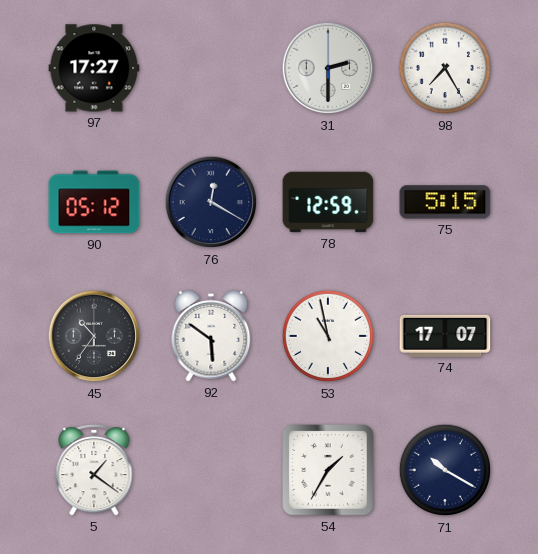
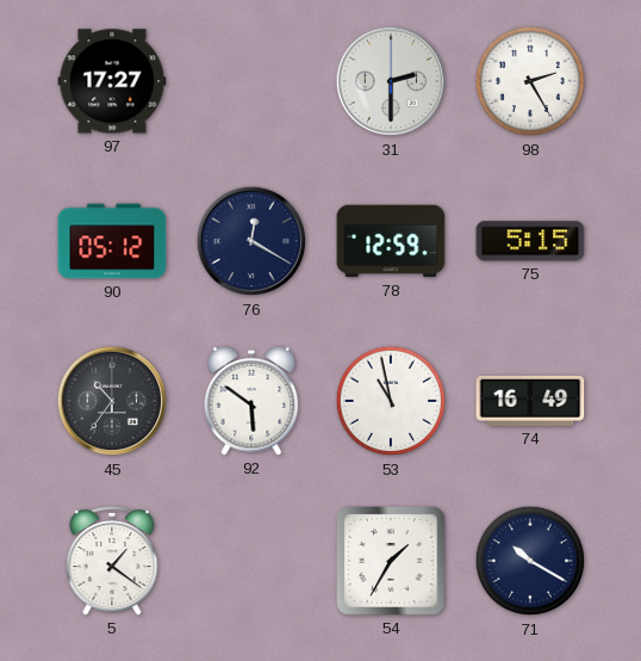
98: 7:25 -> 2:25 (530, 81)
74: 17:07 -> 16:49 (530, 401)
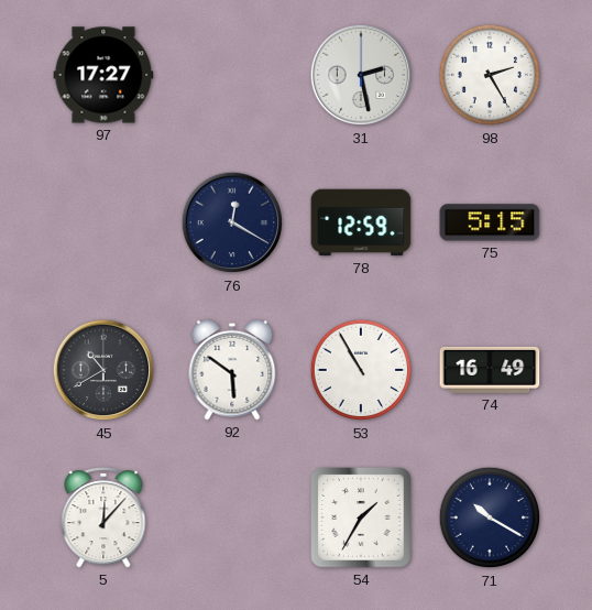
31: 2:30 -> 2:28 (361, 75)
90: 05:12 -> none (112, 241)
45: 10:36 -> 10:40 (103, 370)
53: 10:58 -> 10:55 (361, 370)
5: 1:21 -> 12:07 (103, 518)
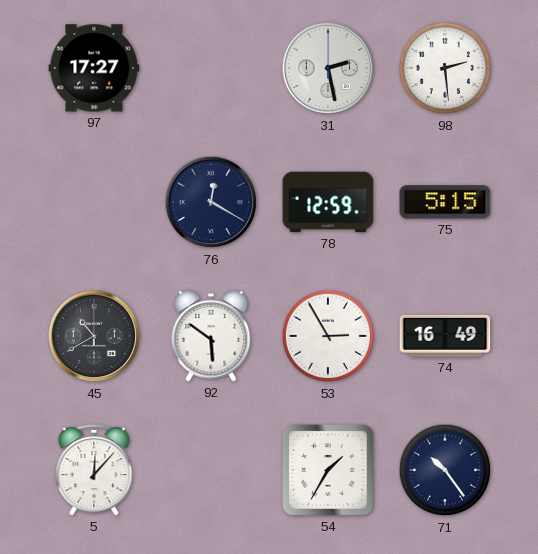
98: 2:25 -> 2:29 (445, 68)
53: 10:55 -> 2:55 (328, 336)
71: 10:20 -> 10:24 (445, 470)
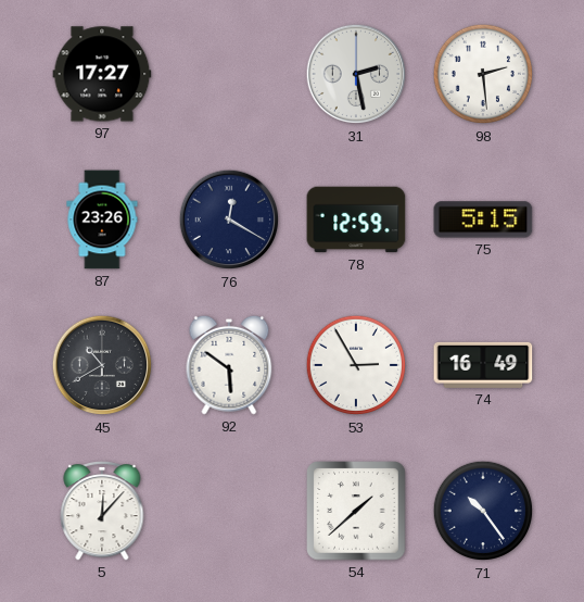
87: none -> 23:26 (102, 220)
54: 1:35 -> 1:38 (356, 511)
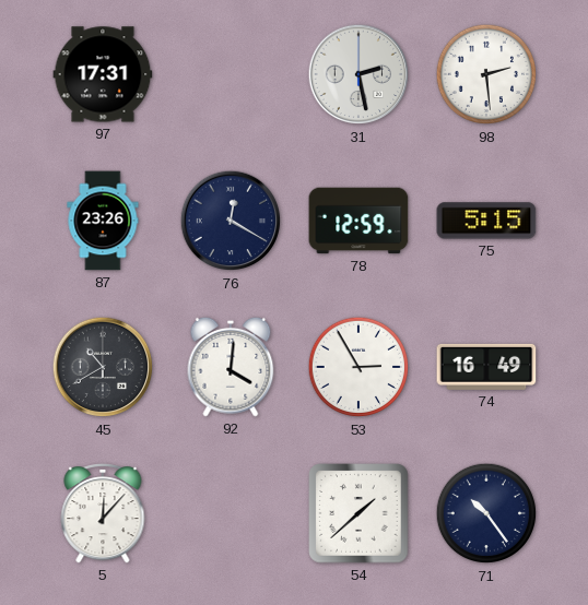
97: 17:27 -> 17:31 (103, 74)
92: 5:51 -> 4:01 (231, 367)
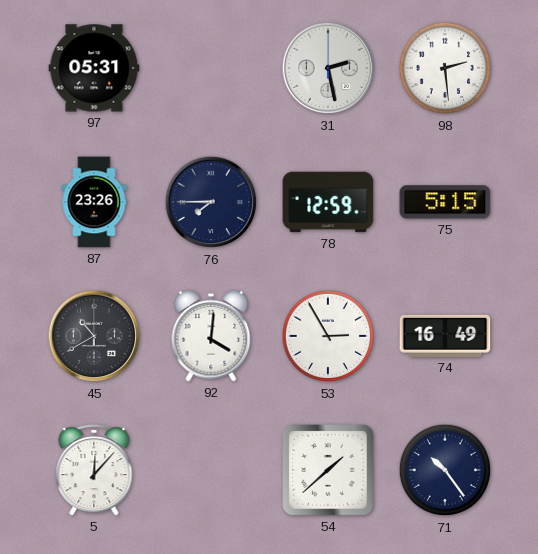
97: 17:31 -> 05:31 (94, 68)
76: 12:20 -> 7:45 (211, 202)
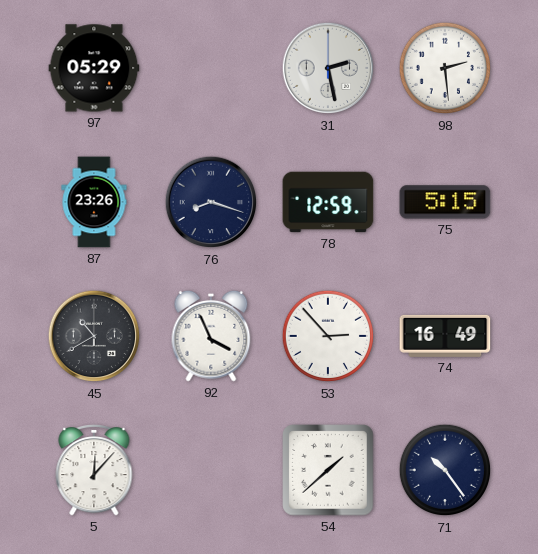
97: 05:31 -> 05:29 (94, 68)
76: 7:45 -> 8:18 (211, 202)
92: 4:01 -> 3:56 (211, 336)
53: 2:55 -> 2:53 (328, 336)
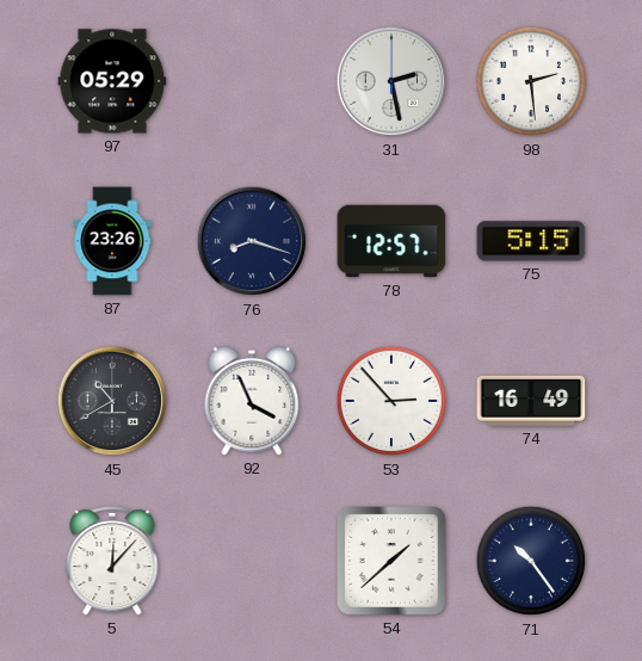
78: 12:59 -> 12:57 (391, 241)
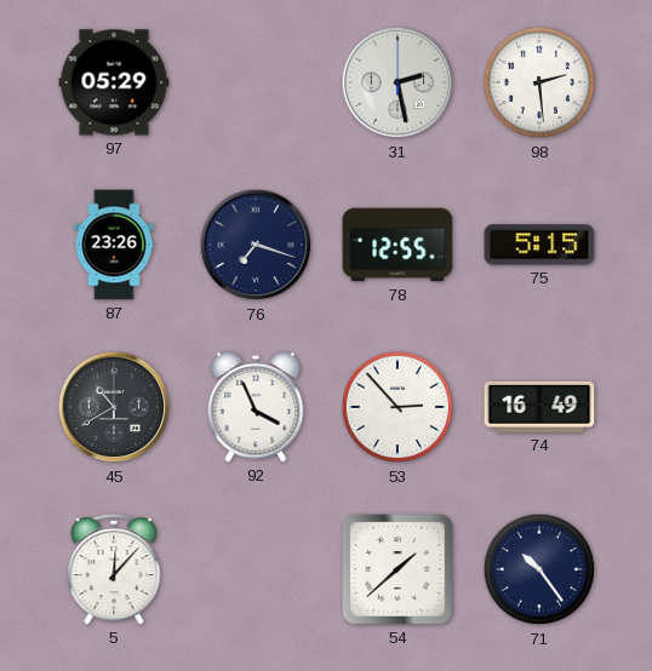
76: 8:18 -> 7:18 (256, 245)
78: 12:57 -> 12:55 (398, 245)
